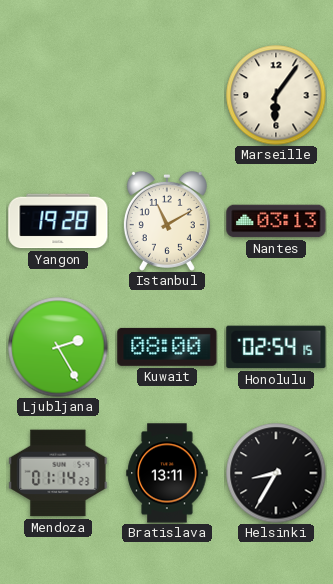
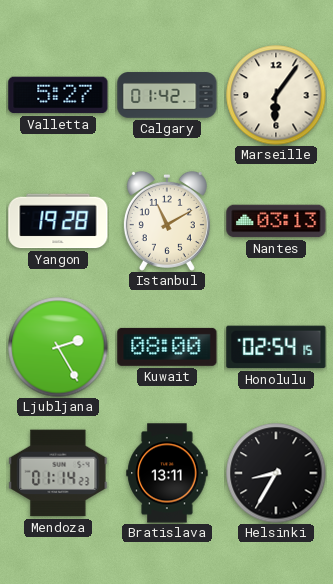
Valletta: none -> 5:27 (58, 95)
Calgary: none -> 01:42 (167, 95)
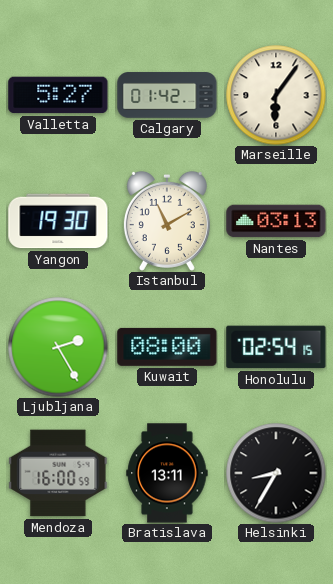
Yangon: 19:28 -> 19:30 (58, 221)
Mendoza: 01:14 -> 16:00 (58, 473)
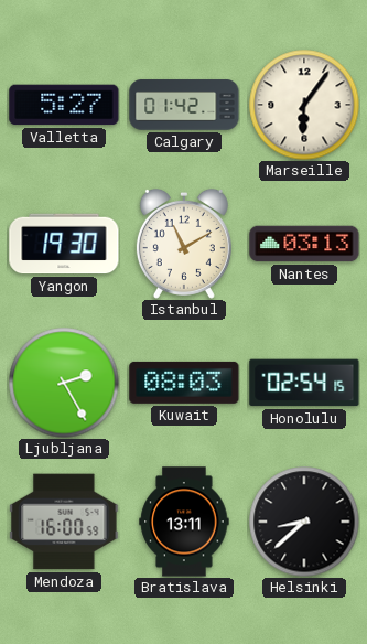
Kuwait: 08:00 -> 08:03 (184, 383)
Helsinki: 8:35 -> 8:38 (304, 522)
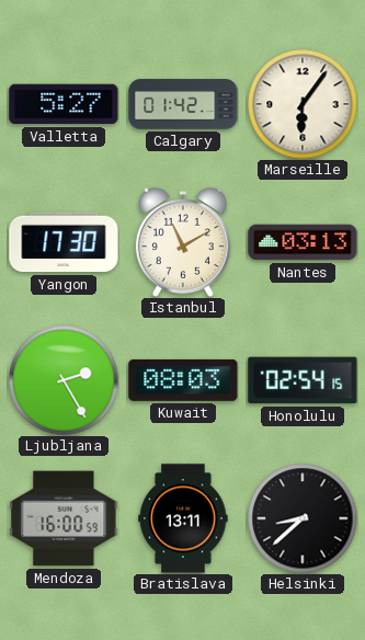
Yangon: 19:30 -> 17:30 (64, 242)
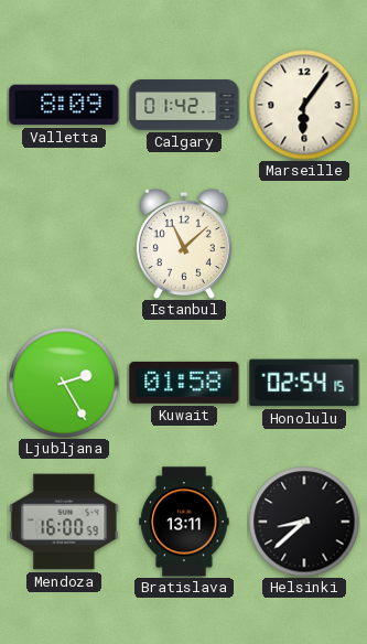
Valletta: 5:27 -> 8:09 (64, 105)
Yangon: 17:30 -> none (64, 242)
Istanbul: 11:10 -> 11:08 (184, 244)
Nantes: 03:13 -> none (303, 242)
Kuwait: 08:03 -> 01:58 (184, 383)
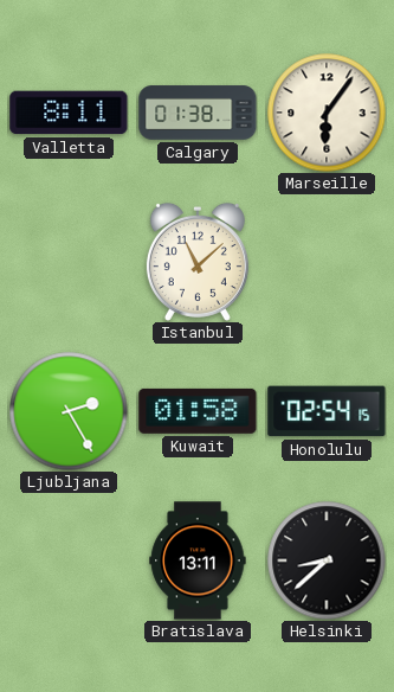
Valletta: 8:09 -> 8:11 (69, 113)
Calgary: 01:42 -> 01:38 (198, 113)
Mendoza: 16:00 -> none (64, 522)
